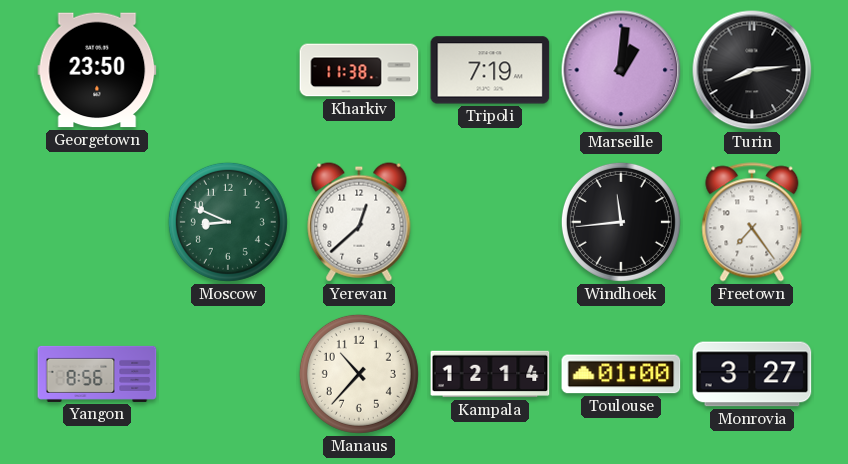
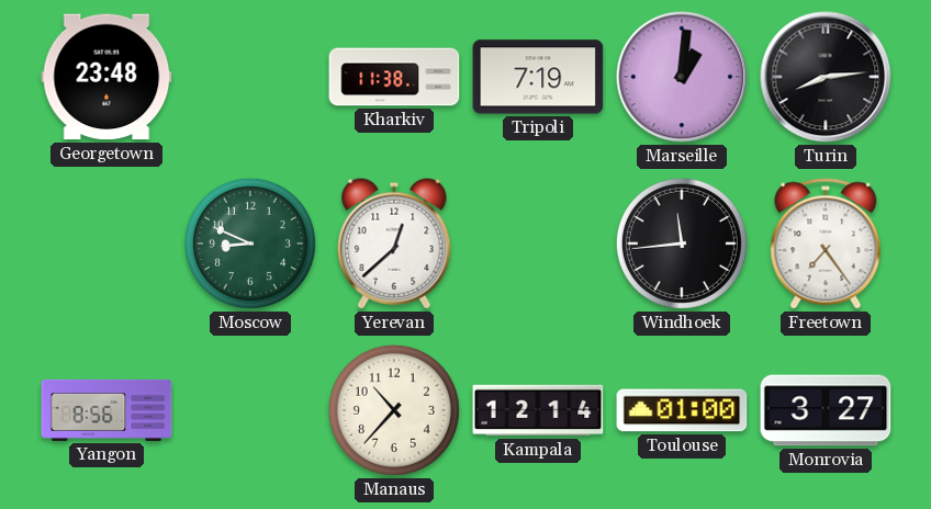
Georgetown: 23:50 -> 23:48 (106, 77)
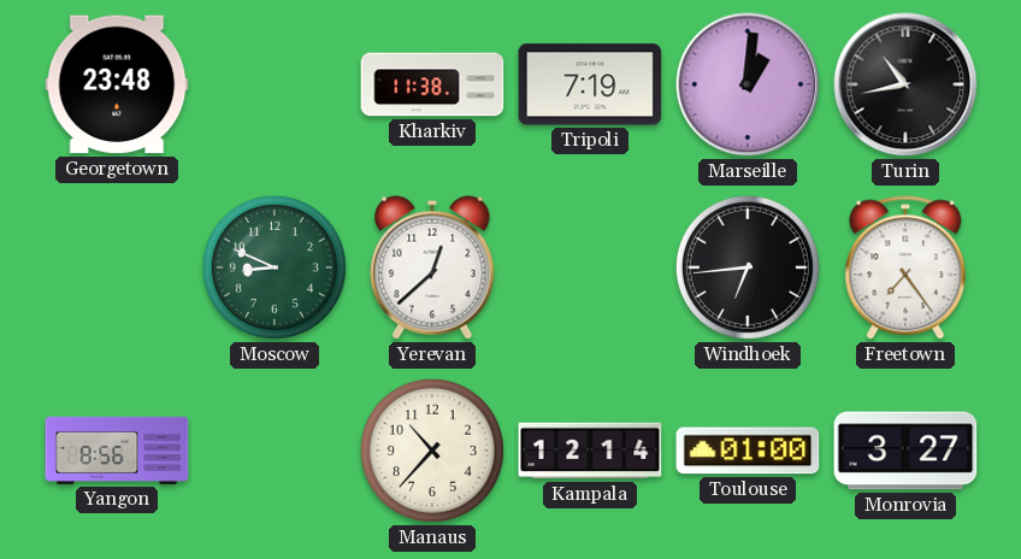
Turin: 8:14 -> 10:43 (905, 84)
Windhoek: 11:44 -> 6:44 (748, 267)
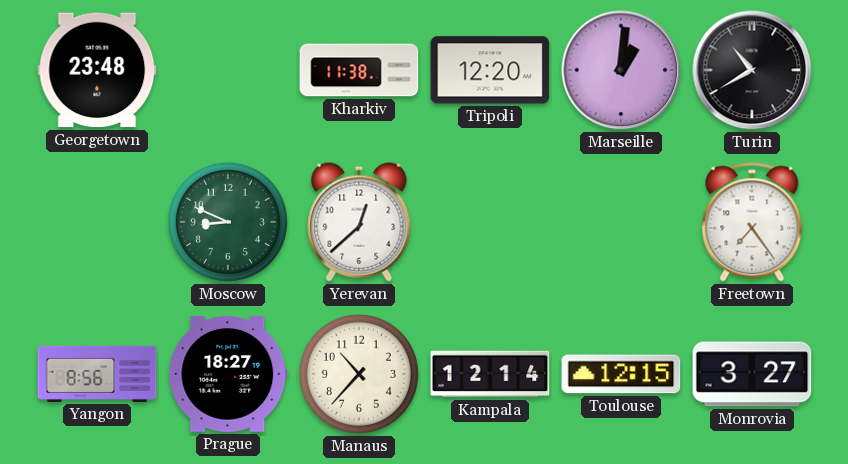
Tripoli: 7:19 -> 12:20 (490, 70)
Turin: 10:43 -> 10:40 (752, 70)
Windhoek: 6:44 -> none (748, 267)
Prague: none -> 18:27 (228, 374)
Toulouse: 01:00 -> 12:15 (621, 374)
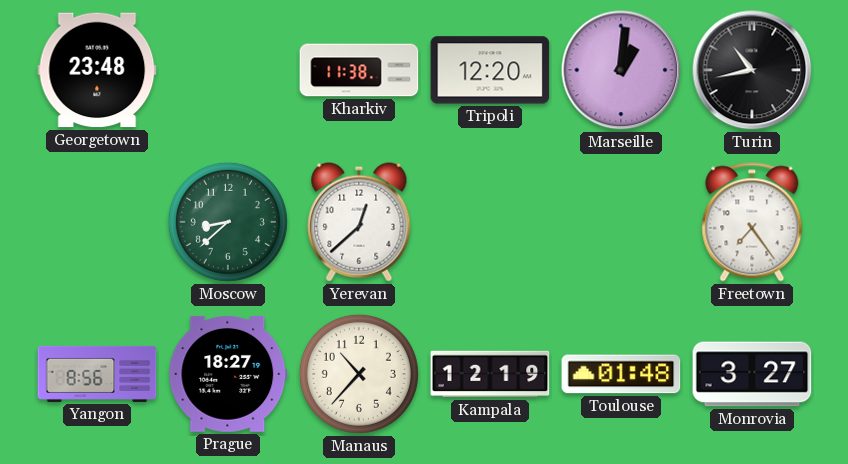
Turin: 10:40 -> 10:43 (752, 70)
Moscow: 8:49 -> 8:38 (228, 222)
Kampala: 12:14 -> 12:19 (490, 374)
Toulouse: 12:15 -> 01:48 (621, 374)
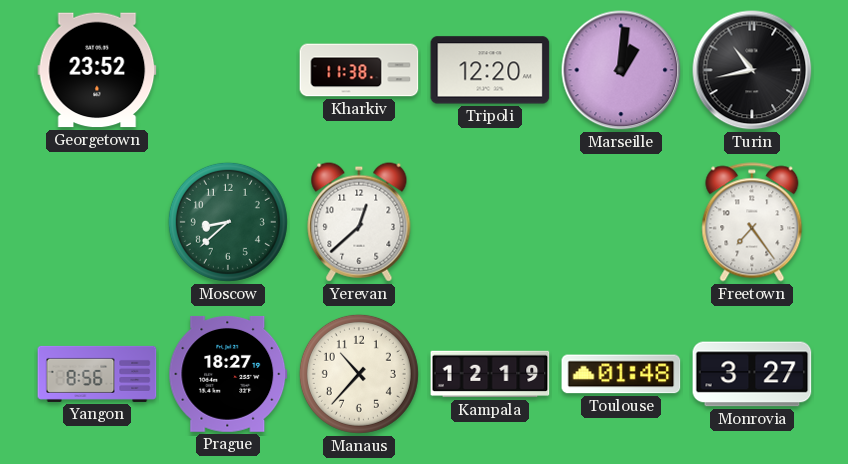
Georgetown: 23:48 -> 23:52 (97, 70)
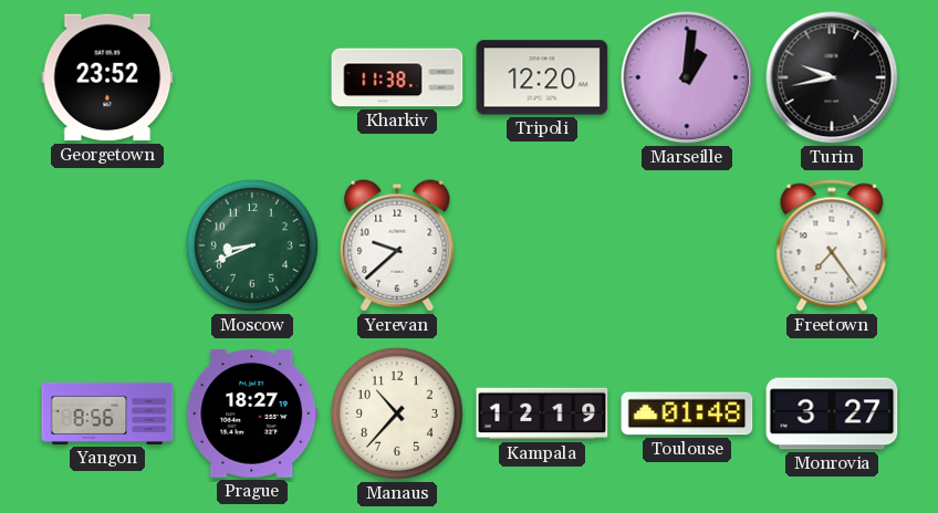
Turin: 10:43 -> 9:43 (832, 77)
Moscow: 8:38 -> 8:41 (252, 245)
Yerevan: 12:38 -> 9:38 (397, 245)
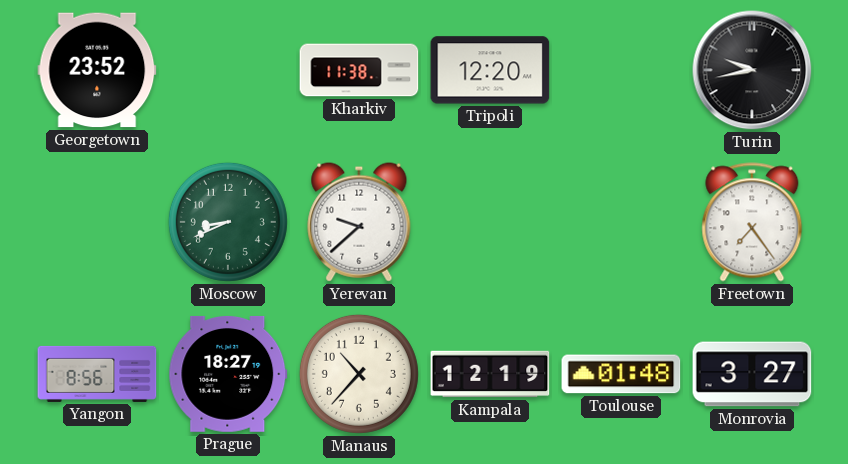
Marseille: 1:01 -> none (687, 77)
